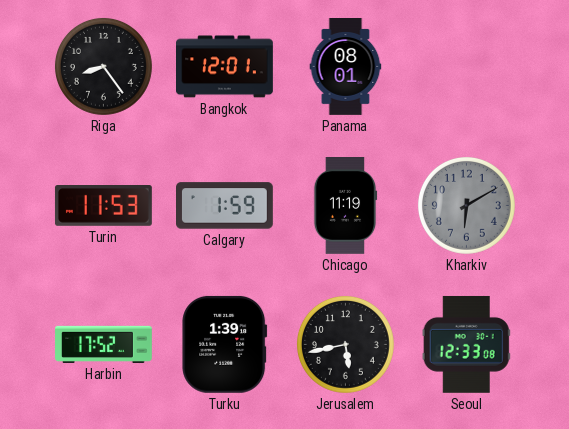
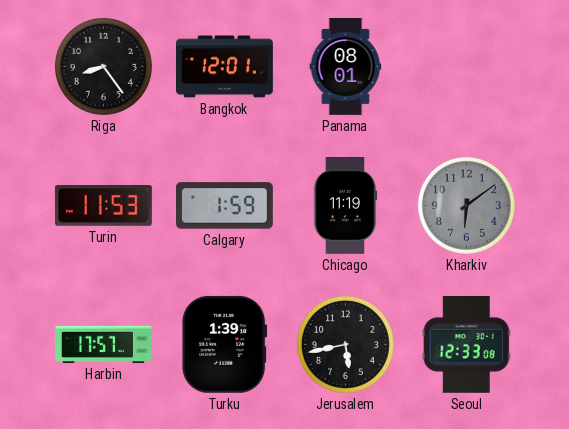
Kharkiv: 6:10 -> 6:09 (466, 205)
Harbin: 17:52 -> 17:57 (104, 344)
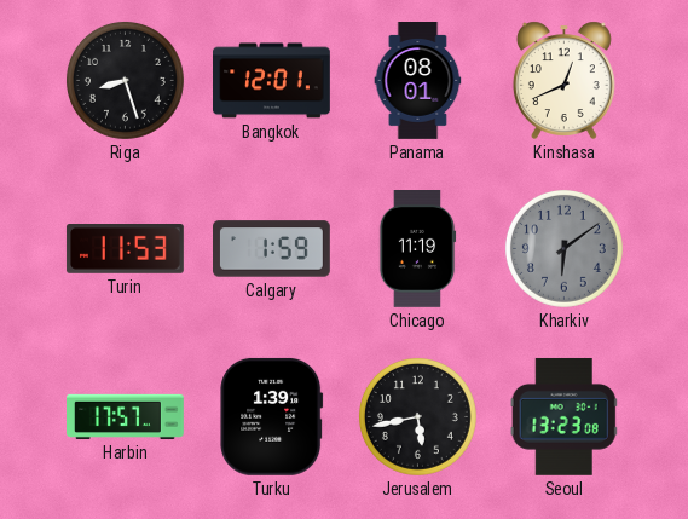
Riga: 8:24 -> 8:27 (125, 80)
Kinshasa: none -> 12:41 (563, 80)
Seoul: 12:33 -> 13:23 (563, 416)
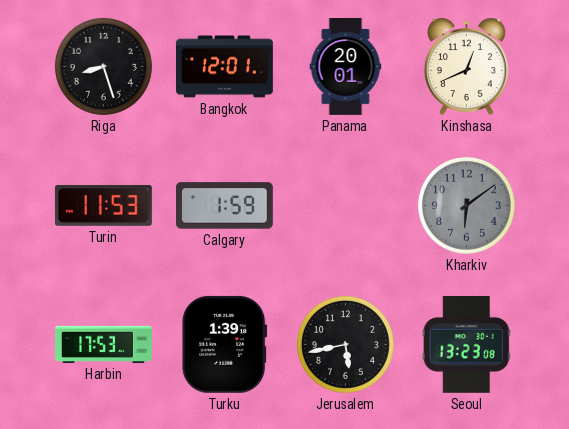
Panama: 08:01 -> 20:01 (346, 67)
Chicago: 11:19 -> none (417, 249)
Harbin: 17:57 -> 17:53 (104, 344)
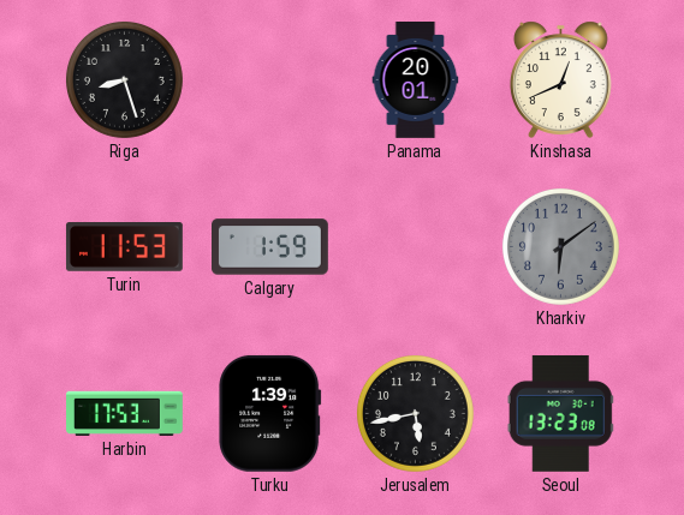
Bangkok: 12:01 -> none (225, 67)
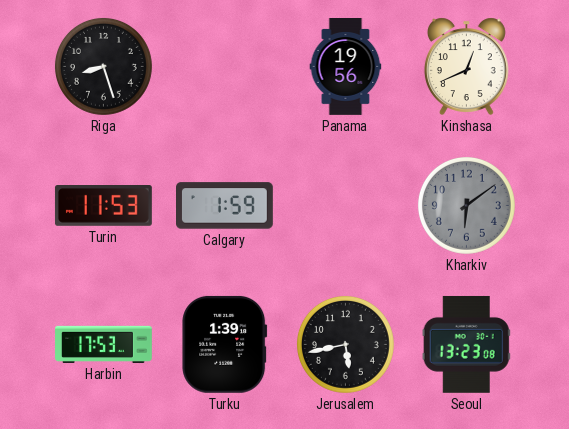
Panama: 20:01 -> 19:56 (346, 67)
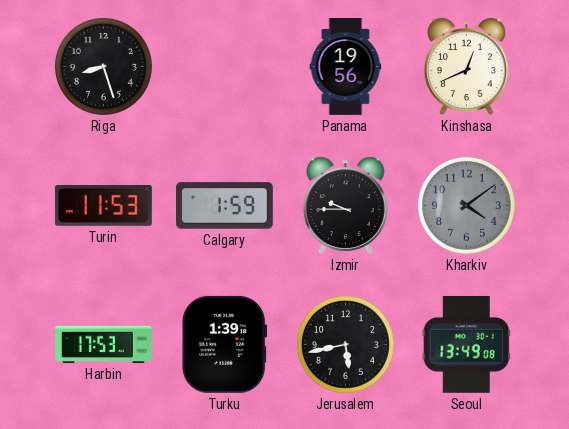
Izmir: none -> 9:45 (345, 205)
Kharkiv: 6:09 -> 4:09 (466, 205)
Seoul: 13:23 -> 13:49 (466, 344)
